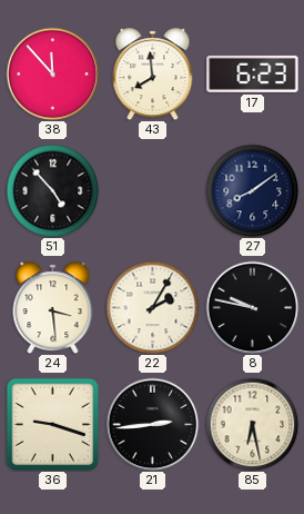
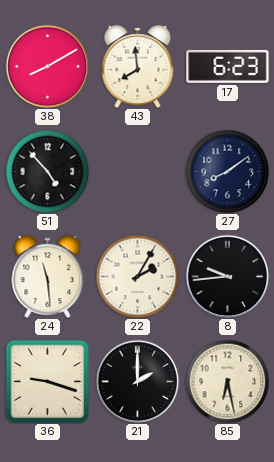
38: 11:53 -> 8:10 (47, 66)
24: 3:29 -> 11:29 (48, 277)
8: 9:47 -> 9:44 (227, 276)
21: 2:44 -> 2:00 (137, 381)
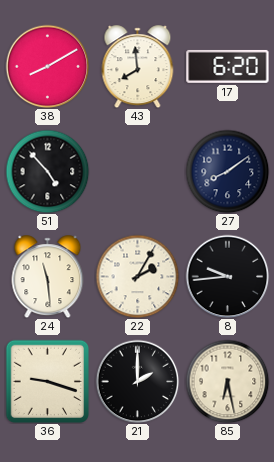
17: 6:23 -> 6:20 (228, 66)
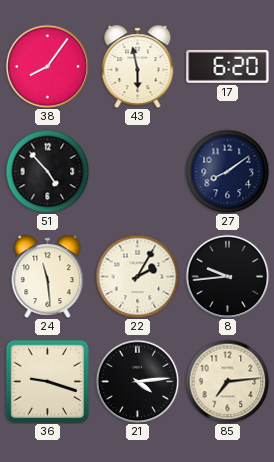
38: 8:10 -> 8:06 (47, 66)
43: 7:59 -> 5:58 (138, 67)
21: 2:00 -> 4:14 (137, 381)
85: 6:28 -> 7:14 (227, 381)
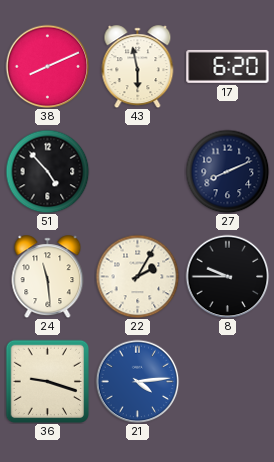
38: 8:06 -> 8:11 (47, 66)
27: 8:09 -> 8:11 (227, 171)
8: 9:44 -> 9:45 (227, 276)
21 dial: black -> blue (137, 381)
85: 7:14 -> none (227, 381)
